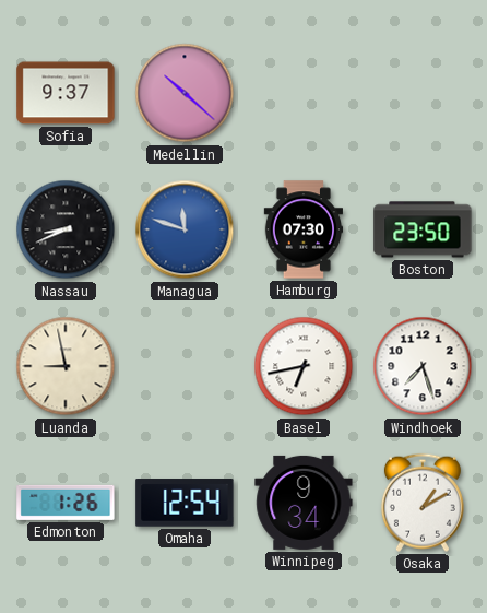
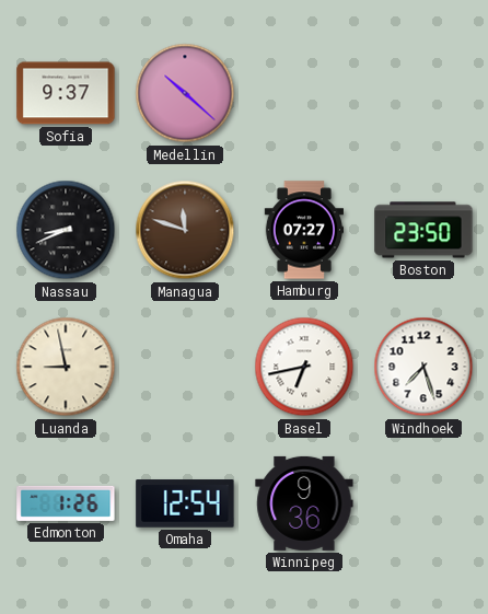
Managua dial: blue -> brown (185, 230)
Hamburg: 07:30 -> 07:27 (304, 230)
Winnipeg: 9:34 -> 9:36 (304, 503)
Osaka: 1:10 -> none (423, 503)
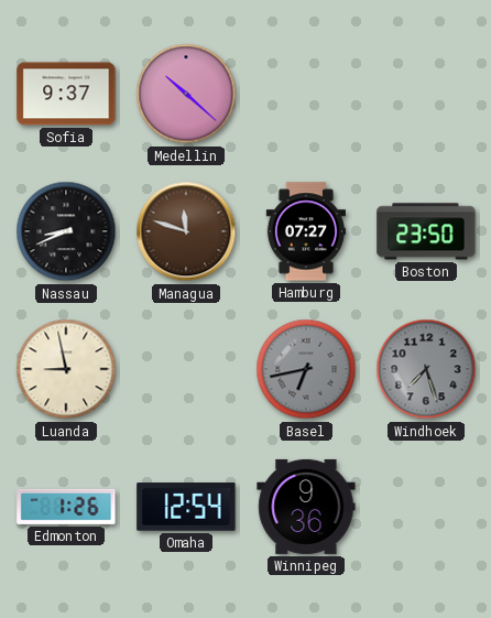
Basel dial: white -> grey (306, 369)
Windhoek dial: white -> grey (426, 369)
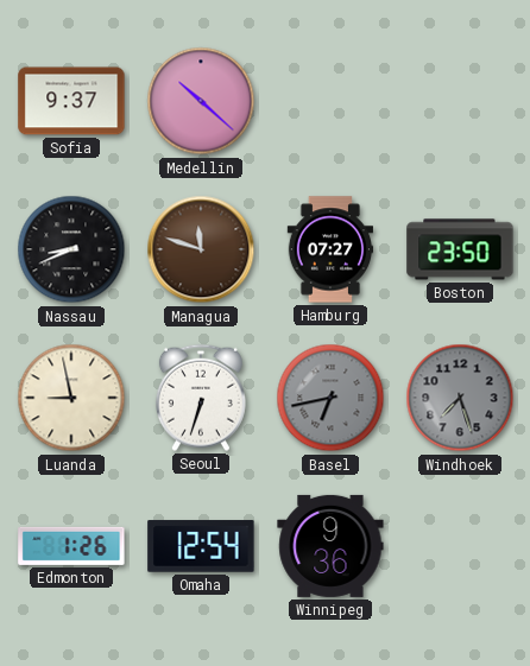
Seoul: none -> 6:33 (201, 398)
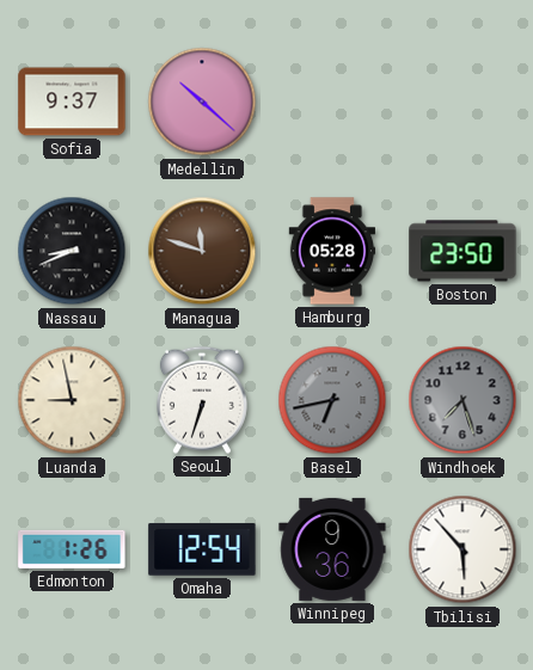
Hamburg: 07:27 -> 05:28 (332, 251)
Tbilisi: none -> 5:53 (462, 549)
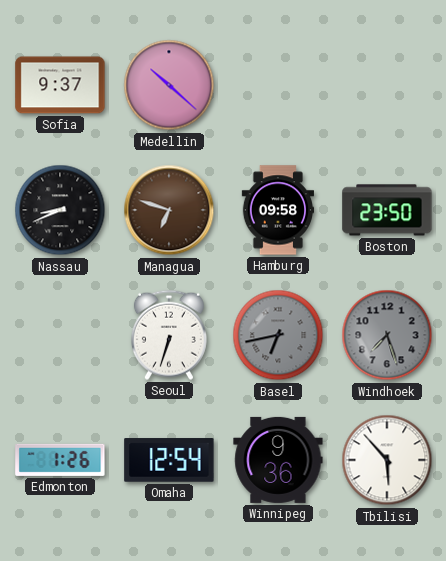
Managua: 11:48 -> 6:48 (169, 210)
Hamburg: 05:28 -> 09:58 (278, 210)
Luanda: 8:58 -> none (72, 400)
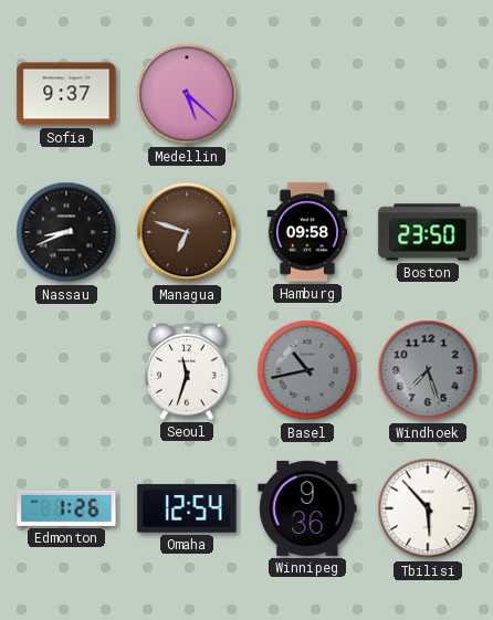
Medellin: 10:22 -> 5:22 (187, 94)
Seoul: 6:33 -> 11:33 (187, 370)
Basel: 6:43 -> 10:43 (307, 370)
